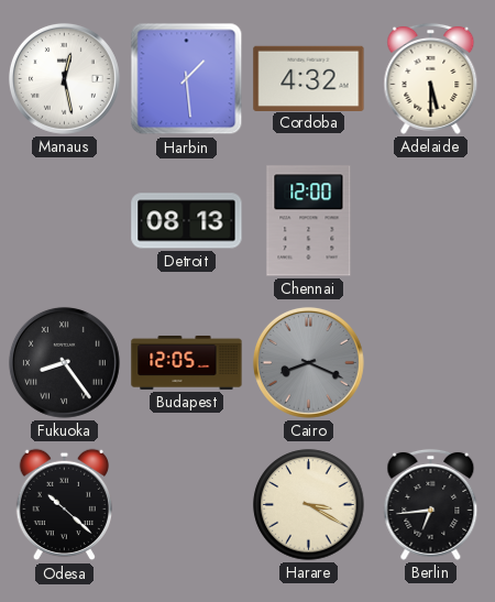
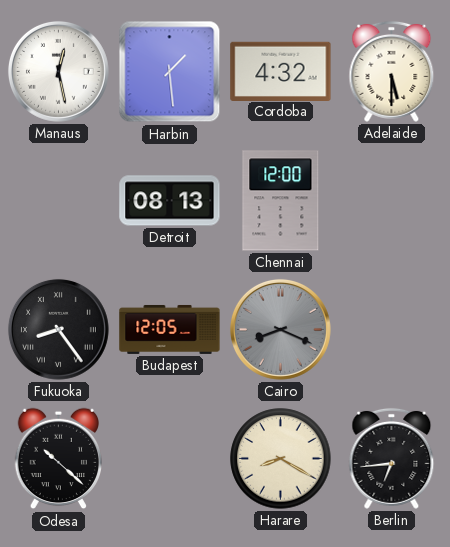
Harare: 3:20 -> 8:20 (281, 459)
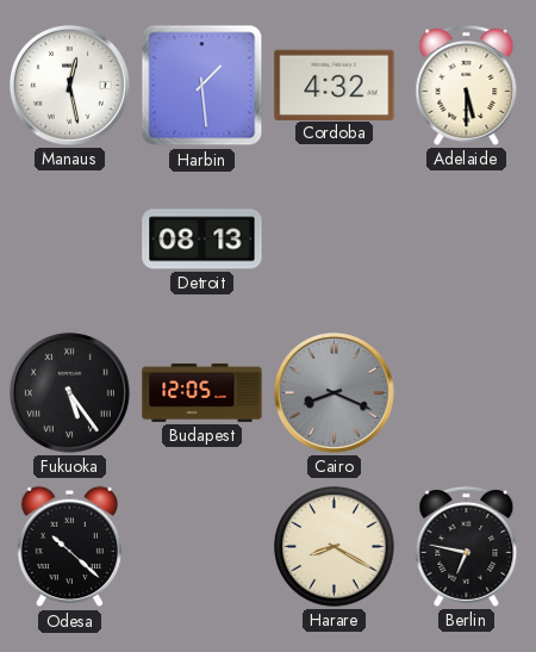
Chennai: 12:00 -> none (281, 201)
Fukuoka: 8:24 -> 5:24 (69, 392)
Berlin: 6:44 -> 6:47 (467, 546)
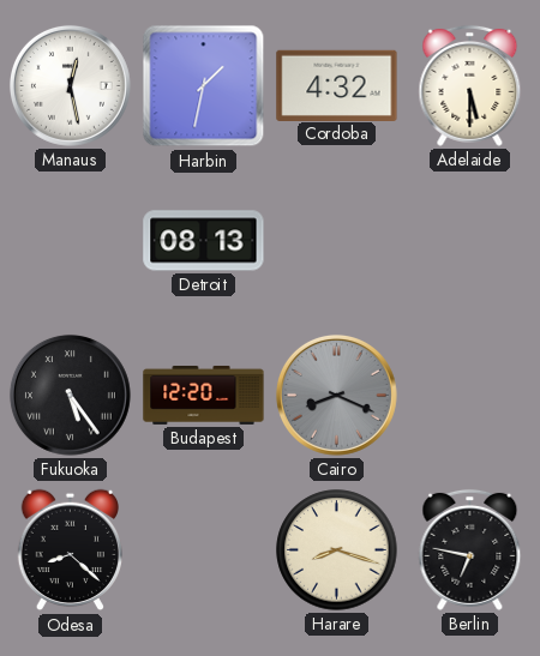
Harbin: 1:29 -> 1:32 (204, 86)
Budapest: 12:05 -> 12:20 (204, 395)
Odesa: 10:22 -> 8:22 (70, 550)
Harare: 8:20 -> 8:18 (337, 550)
